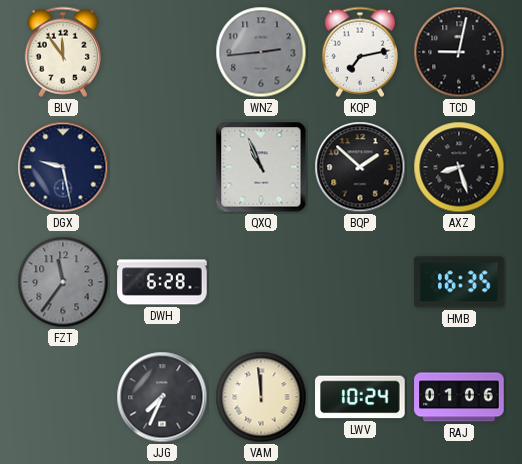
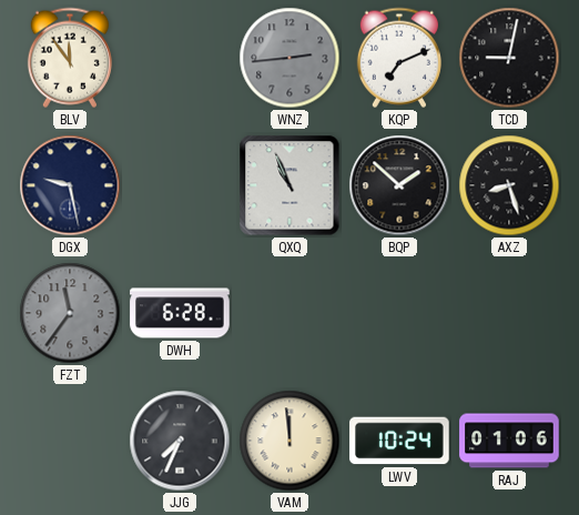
KQP: 7:13 -> 7:11 (399, 58)
HMB: 16:35 -> none (459, 282)
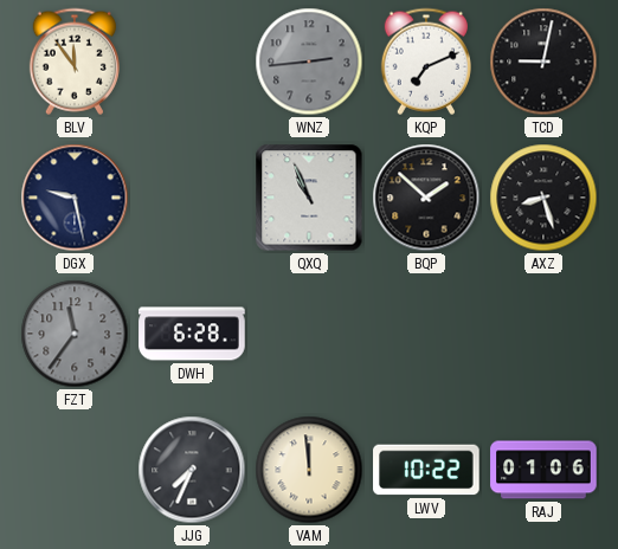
LWV: 10:24 -> 10:22 (426, 470)
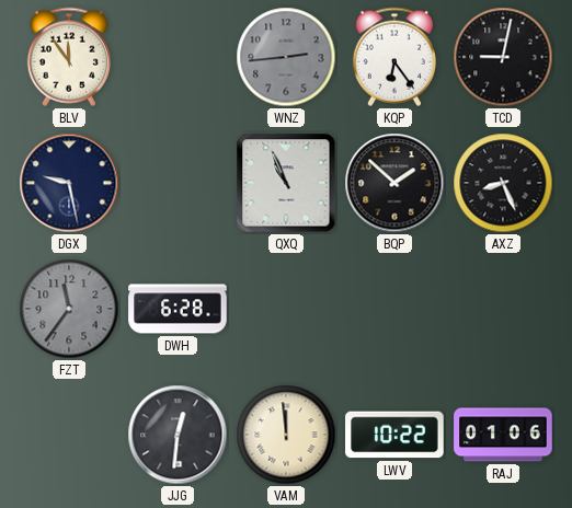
KQP: 7:11 -> 6:24 (394, 57)
AXZ: 8:27 -> 8:26 (503, 183)
JJG: 7:34 -> 12:31 (178, 435)
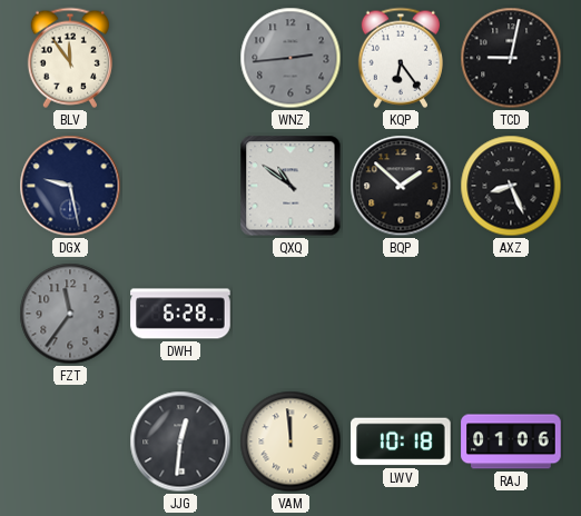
QXQ: 10:56 -> 10:51 (290, 186)
LWV: 10:22 -> 10:18 (401, 441)
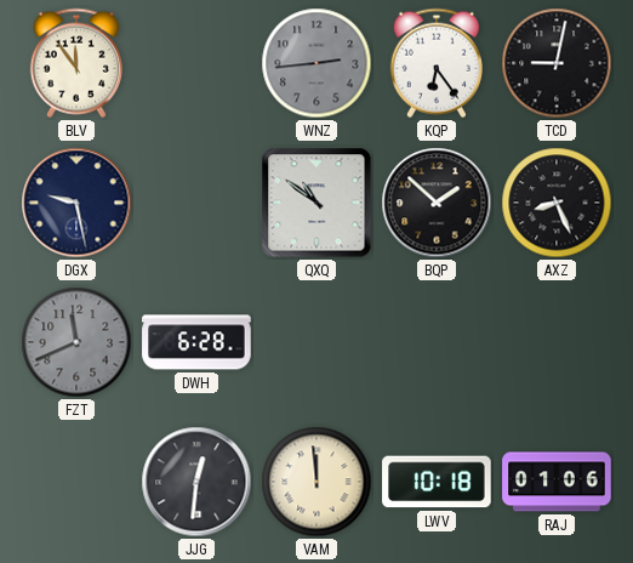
FZT: 11:36 -> 11:41 (76, 342)
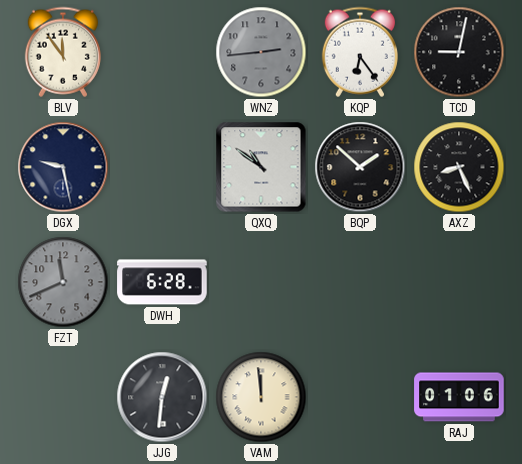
LWV: 10:18 -> none (437, 482)
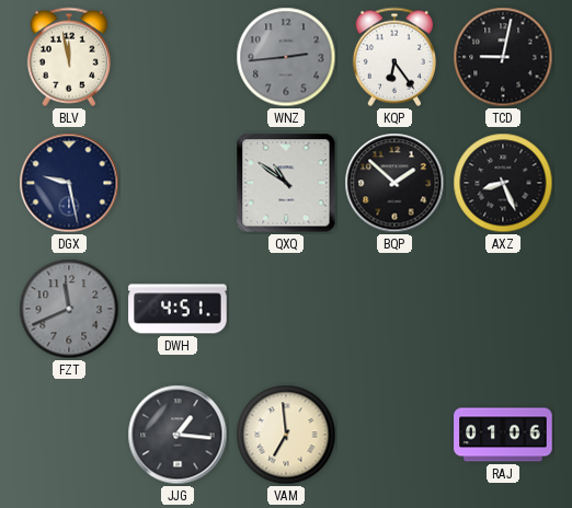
BLV: 11:54 -> 11:58 (69, 57)
DWH: 6:28 -> 4:51 (178, 309)
JJG: 12:31 -> 1:16 (178, 435)
VAM: 11:59 -> 6:59 (286, 435)
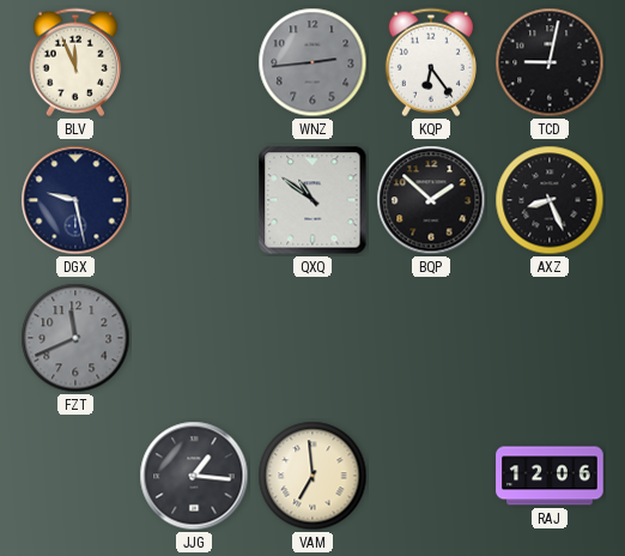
BLV: 11:58 -> 11:56 (75, 62)
DWH: 4:51 -> none (178, 309)
RAJ: 01:06 -> 12:06 (550, 476)
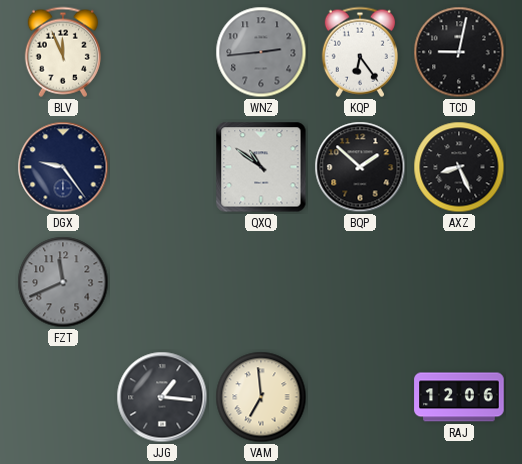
DGX: 9:28 -> 9:24 (63, 167)
